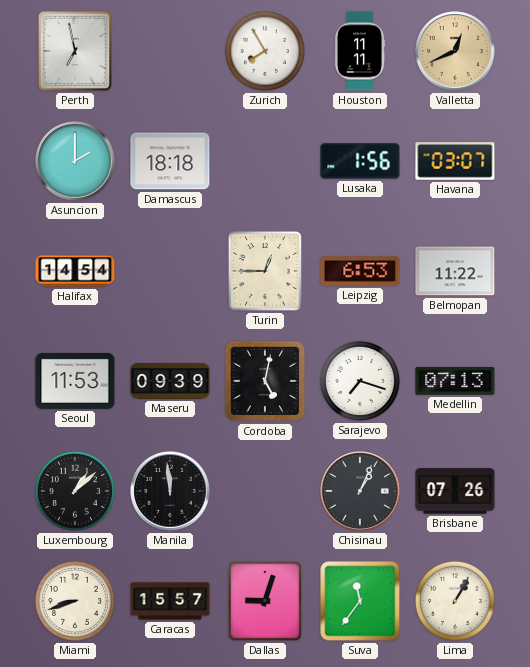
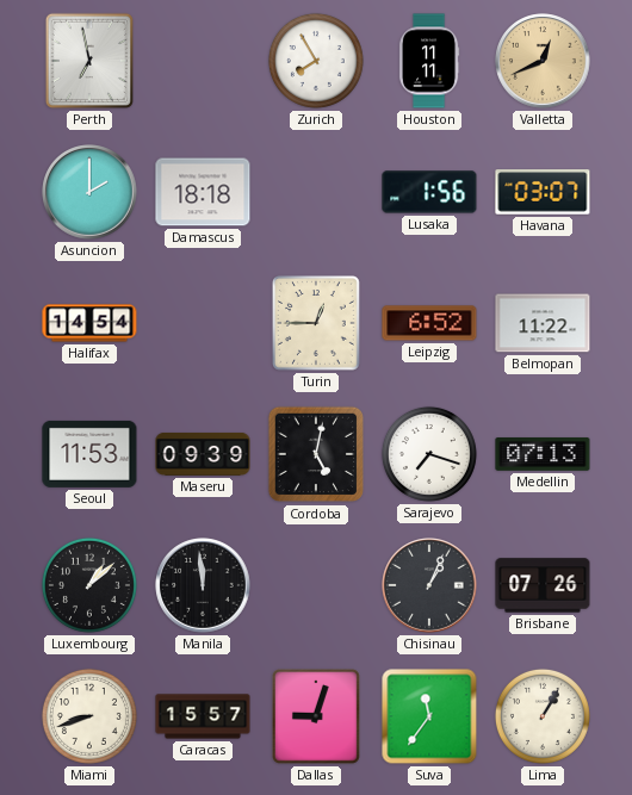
Leipzig: 6:53 -> 6:52 (429, 323)
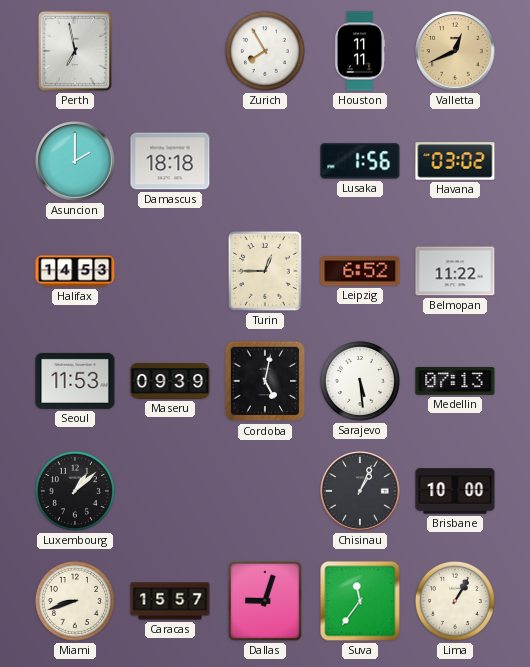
Havana: 03:07 -> 03:02 (455, 161)
Halifax: 14:54 -> 14:53 (75, 271)
Sarajevo: 7:18 -> 5:29 (360, 381)
Manila: 11:59 -> none (203, 585)
Brisbane: 07:26 -> 10:00 (455, 491)
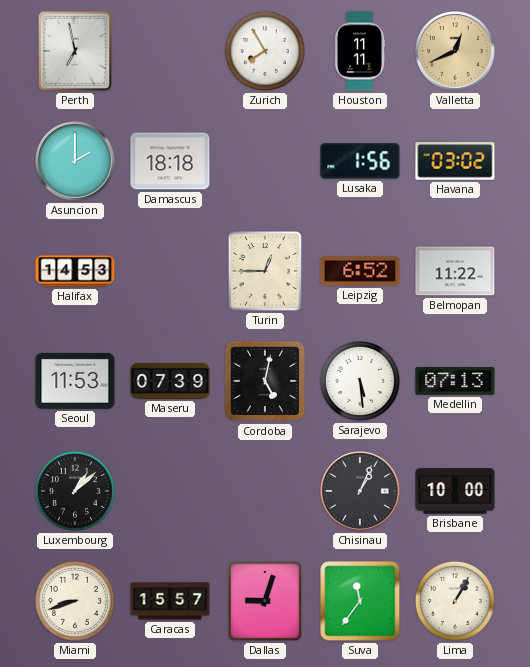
Maseru: 09:39 -> 07:39 (170, 381)
